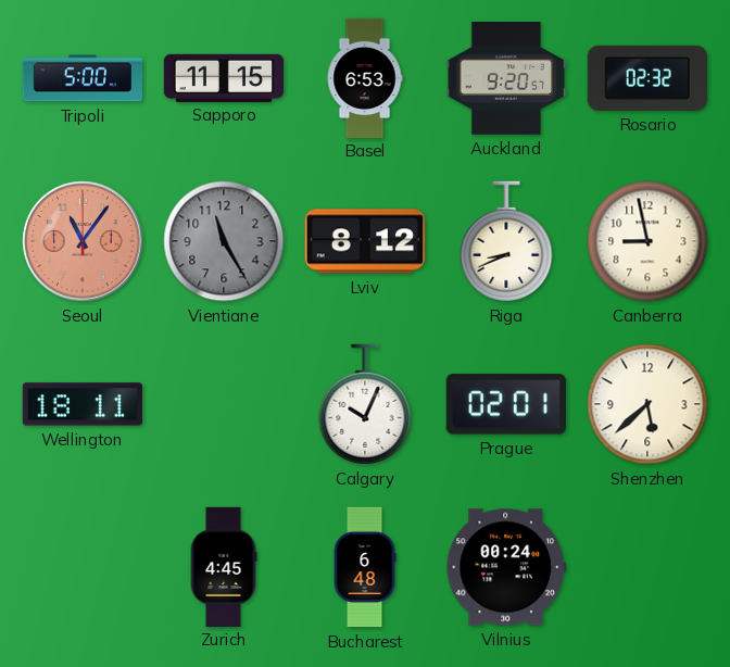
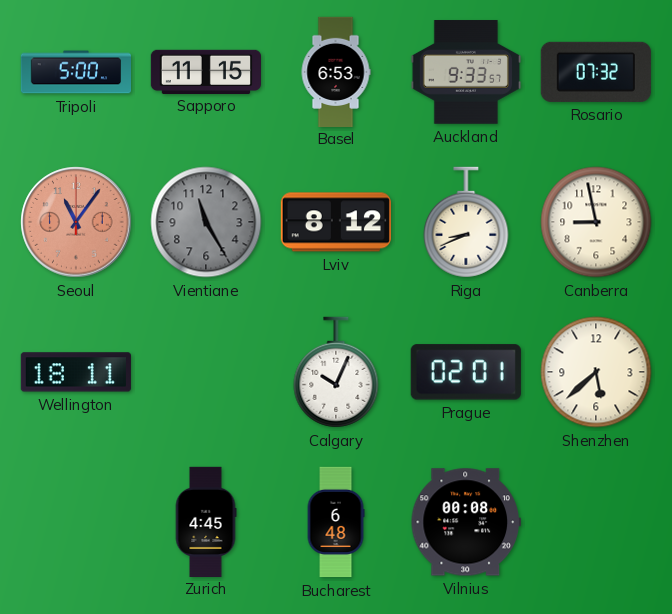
Auckland: 9:20 -> 9:33 (465, 72)
Rosario: 02:32 -> 07:32 (596, 72)
Vilnius: 00:24 -> 00:08 (466, 522)
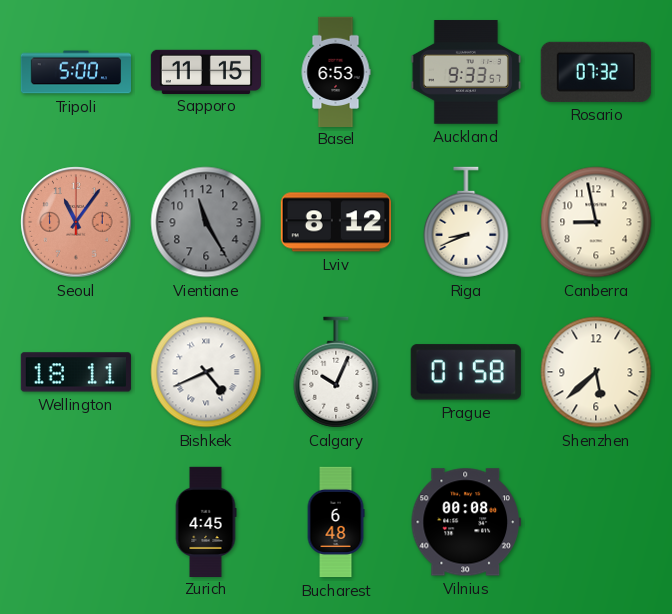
Bishkek: none -> 4:41 (206, 372)
Prague: 02:01 -> 01:58 (466, 372)
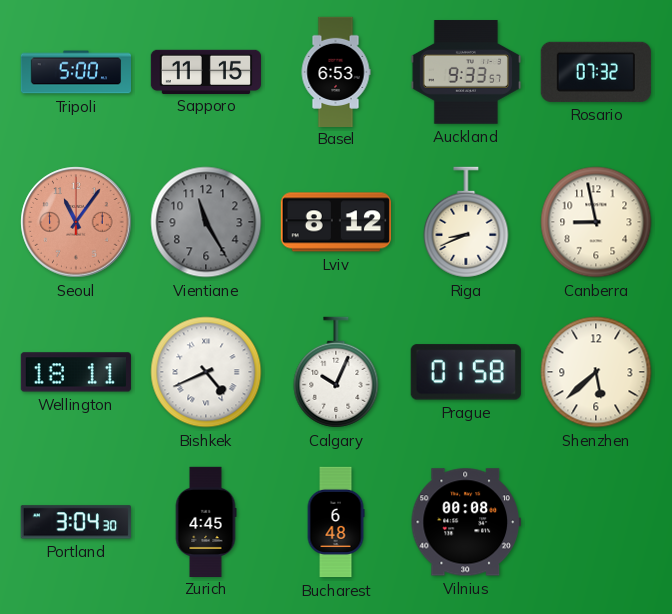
Portland: none -> 3:04 (76, 522)
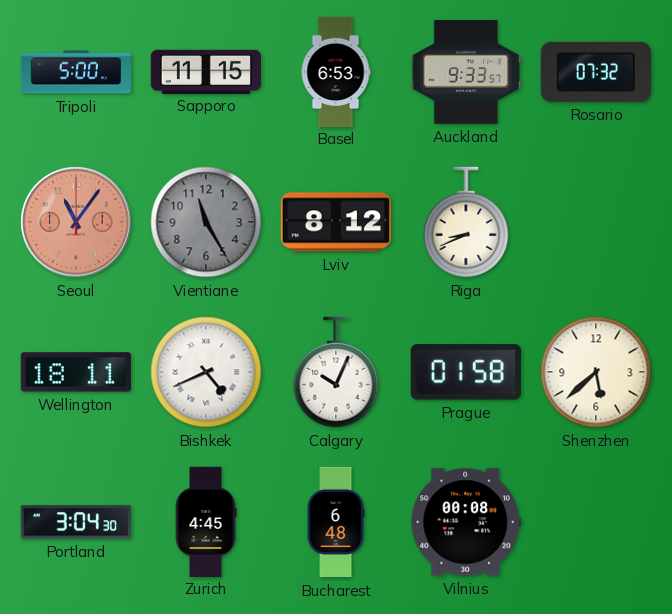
Canberra: 8:58 -> none (596, 222)
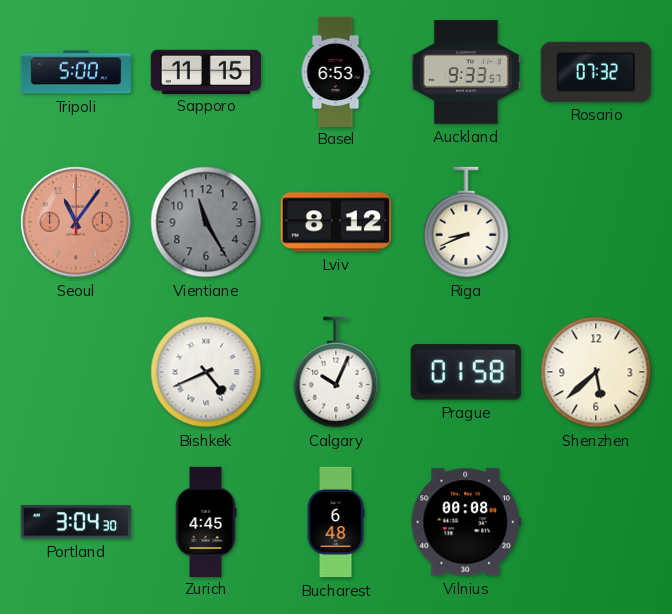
Wellington: 18:11 -> none (76, 372)
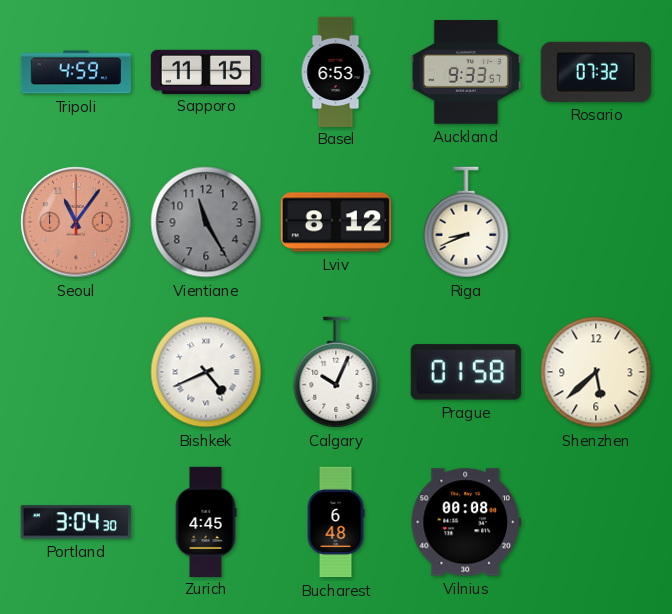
Tripoli: 5:00 -> 4:59 (75, 72)
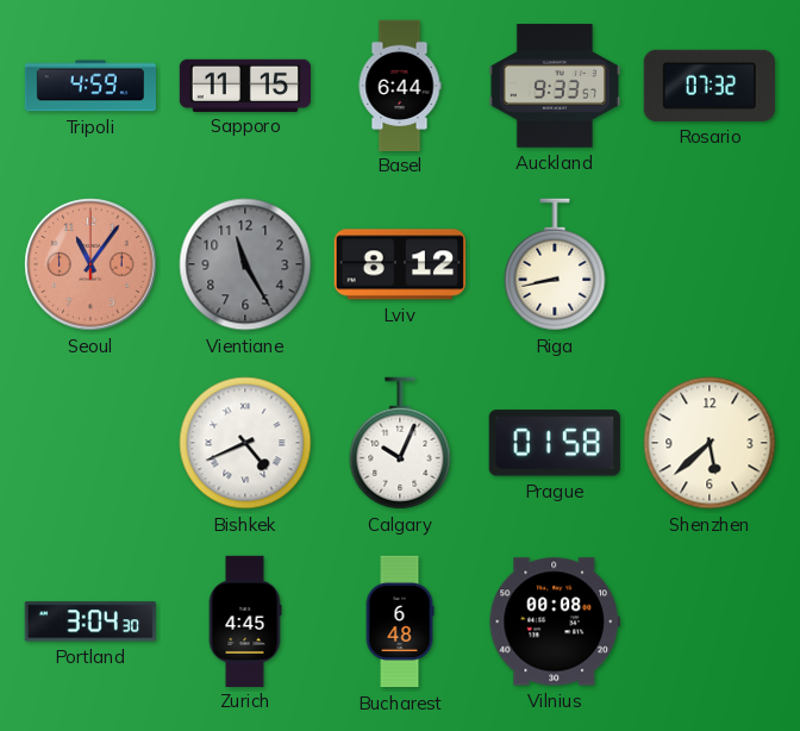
Basel: 6:53 -> 6:44 (400, 85)
Riga: 8:41 -> 8:43 (555, 264)
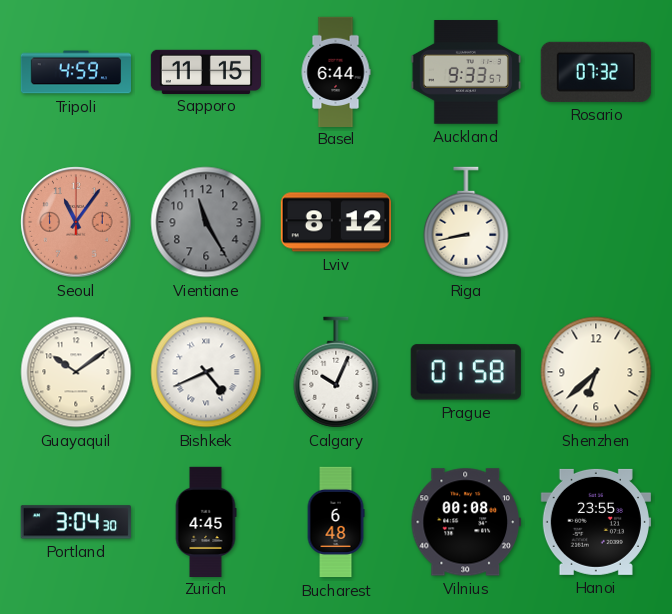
Guayaquil: none -> 10:09 (76, 372)
Shenzhen: 5:38 -> 6:38 (596, 372)
Hanoi: none -> 23:55 (596, 522)
